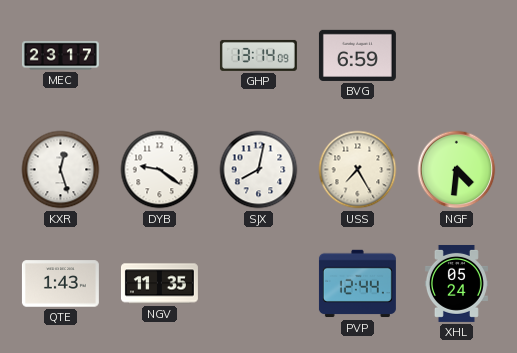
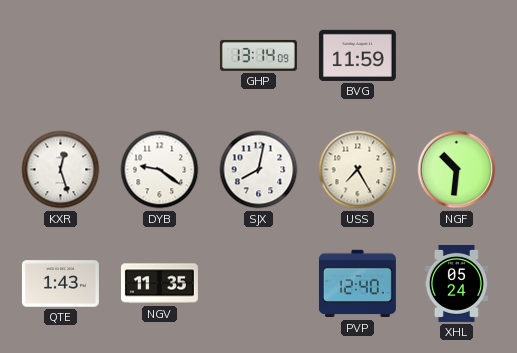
MEC: 23:17 -> none (60, 56)
BVG: 6:59 -> 11:59 (357, 55)
NGF: 4:31 -> 10:31 (457, 170)
PVP: 12:44 -> 12:40 (357, 284)
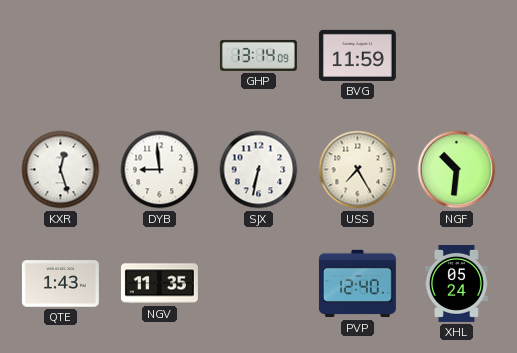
DYB: 9:21 -> 8:59 (160, 170)
SJX: 8:02 -> 6:32 (259, 170)
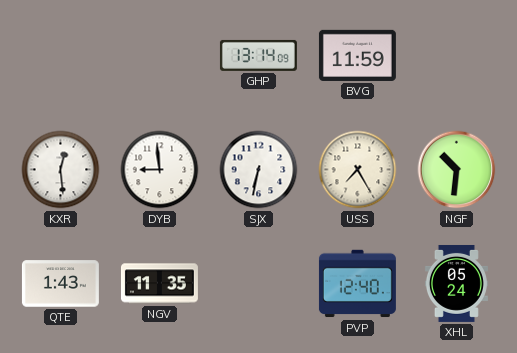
KXR: 12:27 -> 12:29 (61, 170)
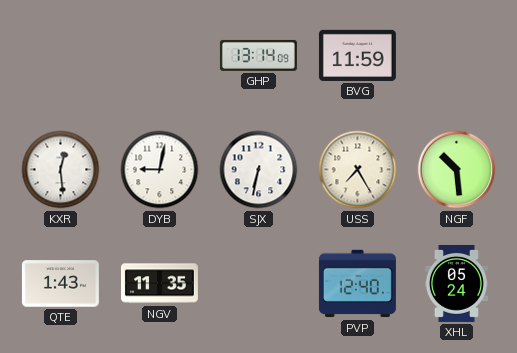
DYB: 8:59 -> 9:02 (160, 170)
NGF: 10:31 -> 10:29 (457, 170)
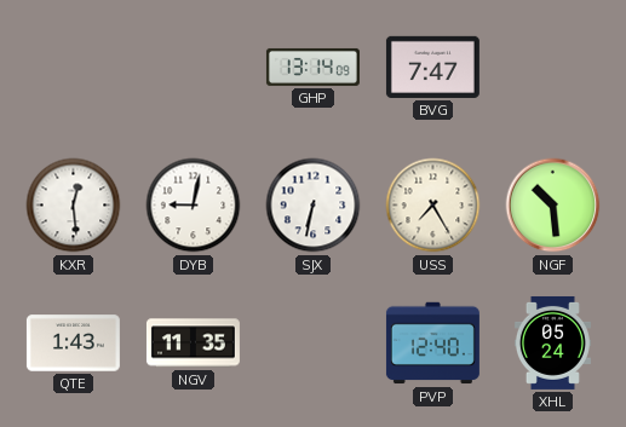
BVG: 11:59 -> 7:47 (432, 67)
